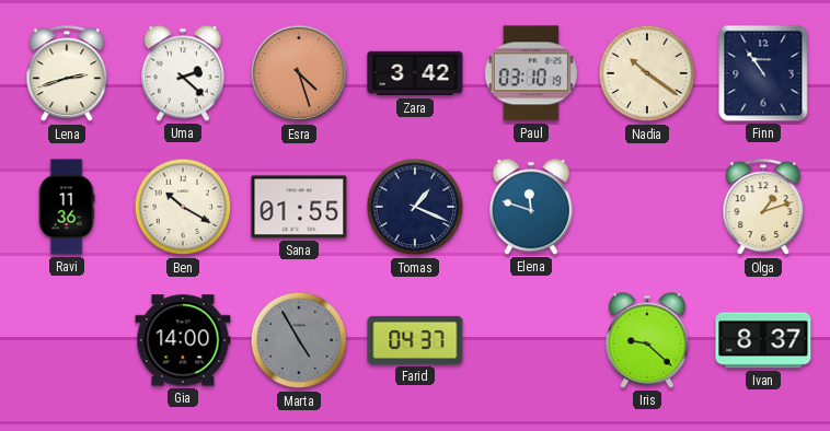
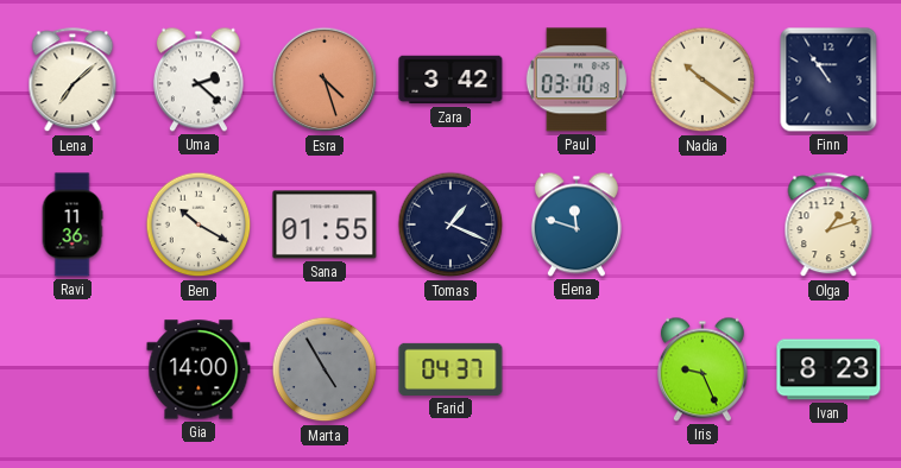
Lena: 2:42 -> 7:08 (73, 81)
Iris: 9:22 -> 9:26 (702, 369)
Ivan: 8:37 -> 8:23 (828, 369)
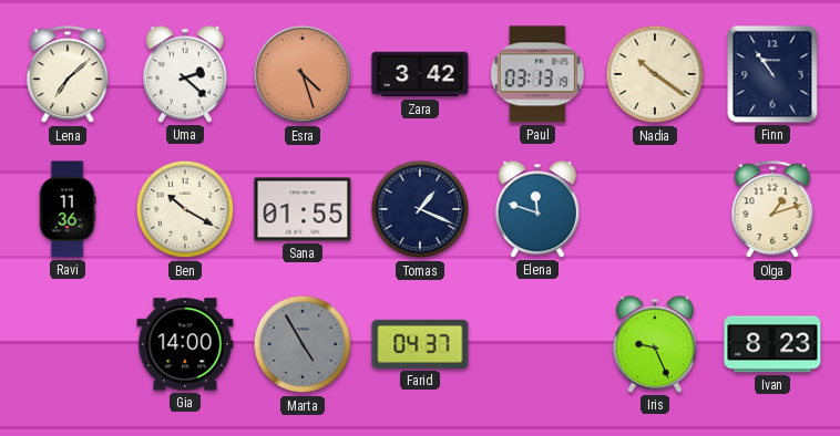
Paul: 03:10 -> 03:13 (537, 74)
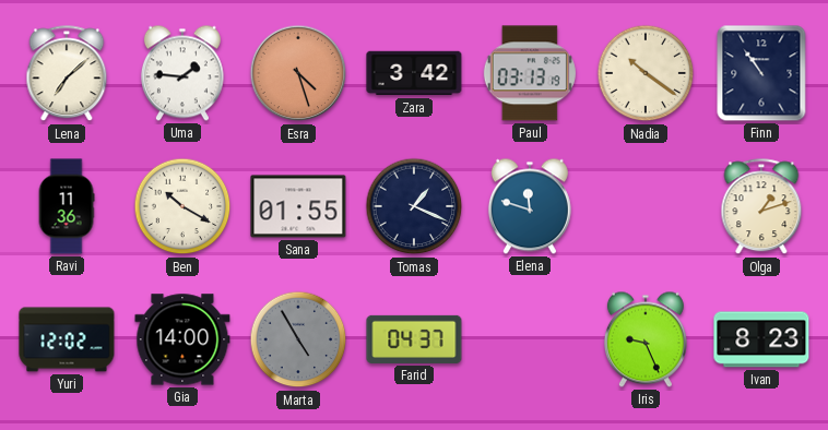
Uma: 2:22 -> 1:46 (182, 73)
Yuri: none -> 12:02 (67, 339)
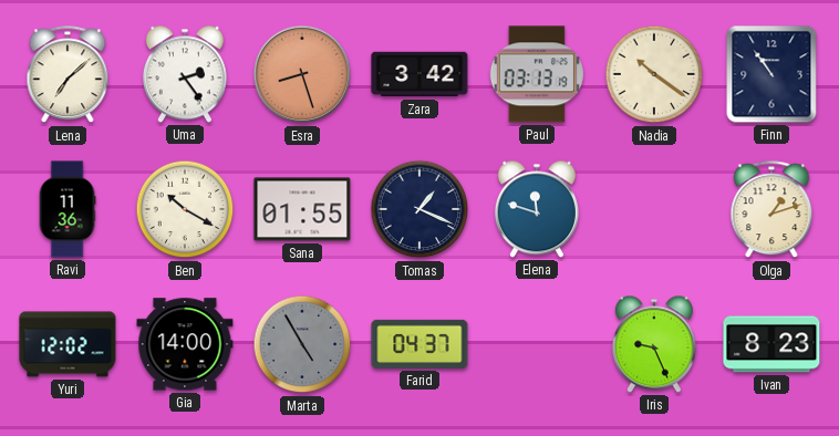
Uma: 1:46 -> 2:24 (185, 74)
Esra: 4:27 -> 8:27 (302, 74)
